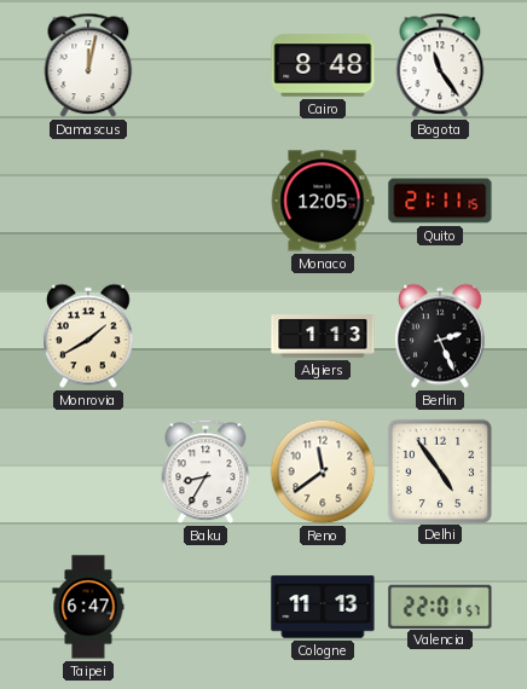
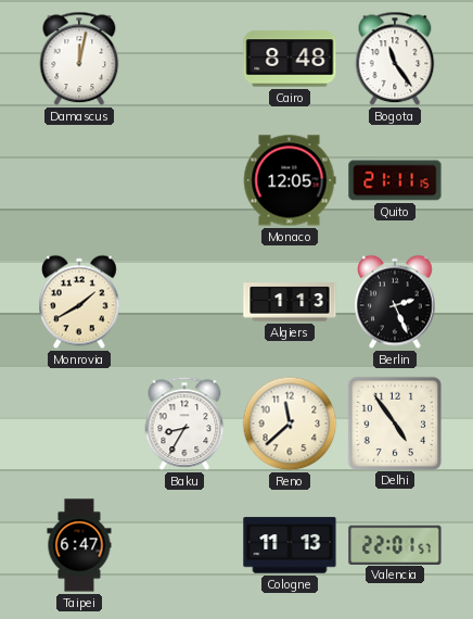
Reno: 11:39 -> 11:38 (290, 424)
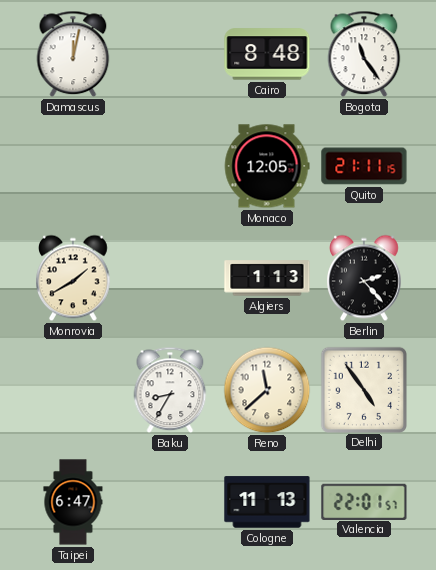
Berlin: 2:26 -> 2:23 (365, 278)
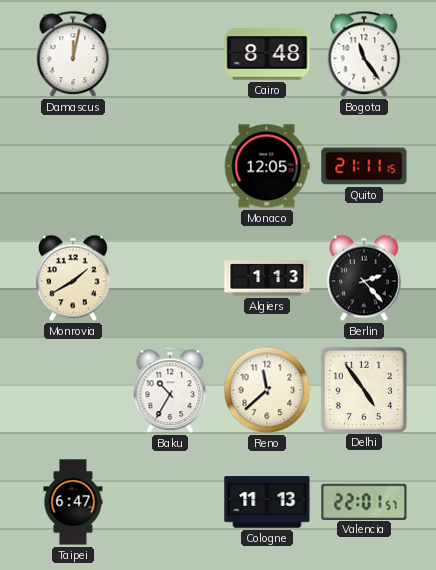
Baku: 8:35 -> 10:35 (170, 390)
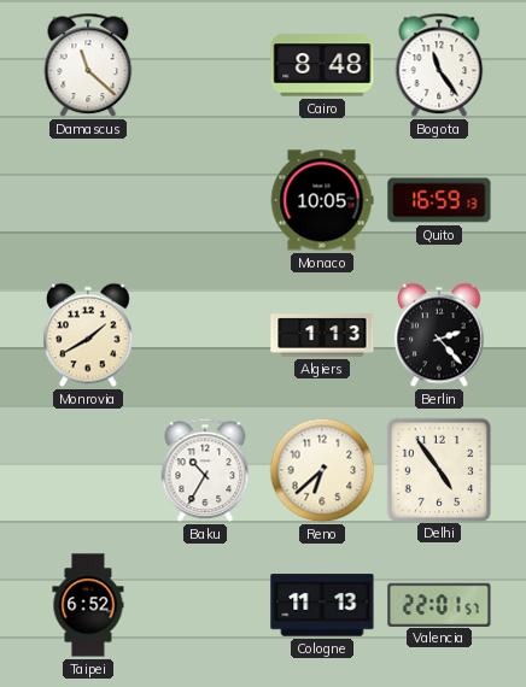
Damascus: 12:02 -> 11:22 (88, 65)
Monaco: 12:05 -> 10:05 (322, 200)
Quito: 21:11 -> 16:59 (439, 200)
Reno: 11:38 -> 6:38 (322, 470)
Taipei: 6:47 -> 6:52 (88, 605)
